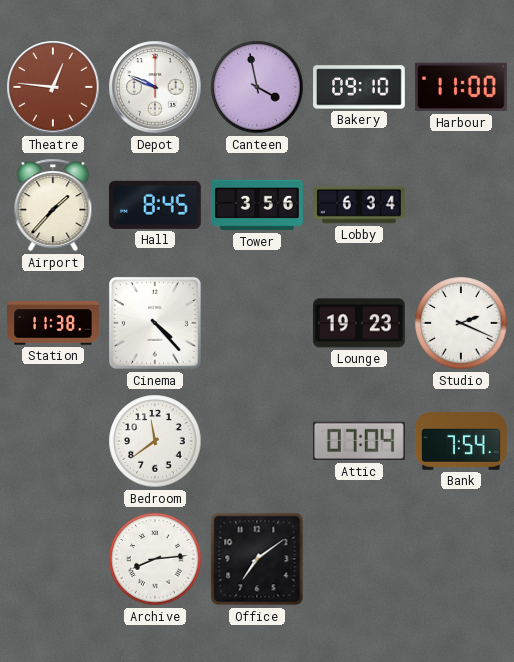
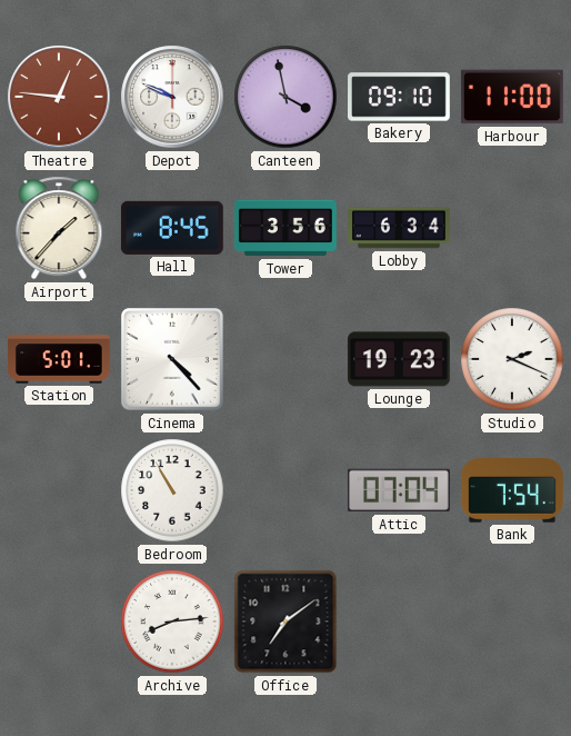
Station: 11:38 -> 5:01 (60, 359)
Bedroom: 11:39 -> 10:55 (172, 490)
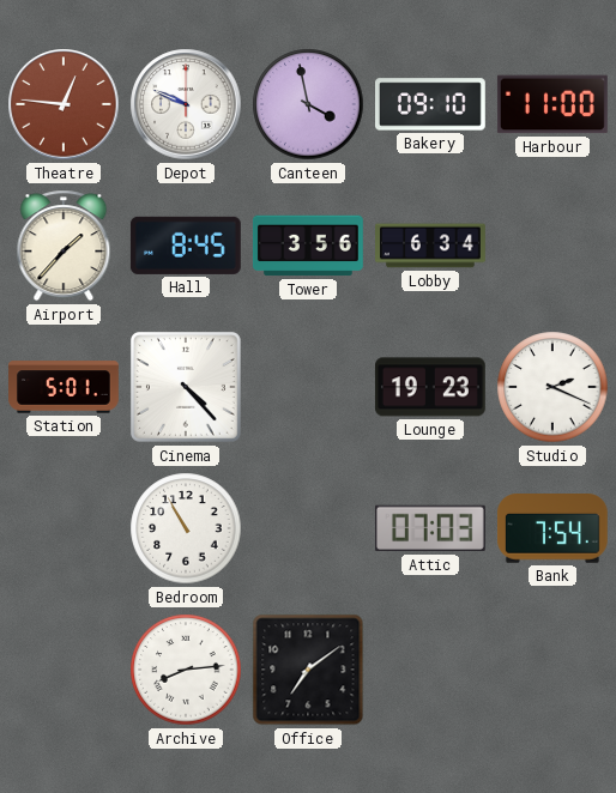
Attic: 07:04 -> 07:03 (430, 528)
